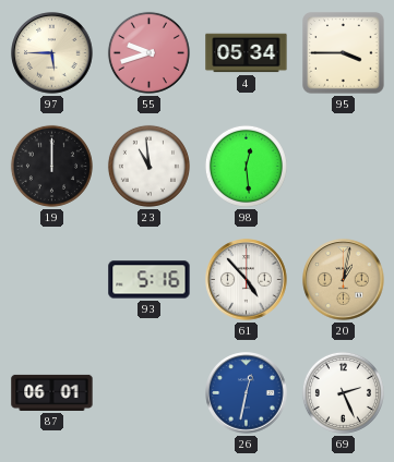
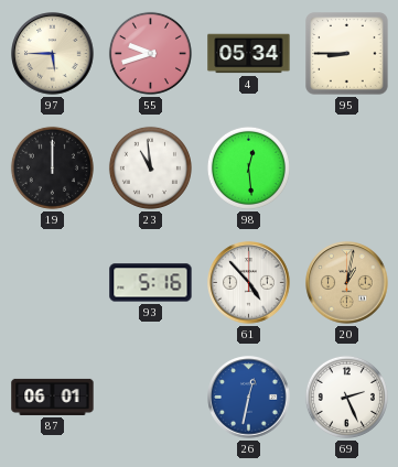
95: 3:45 -> 8:45 (347, 54)
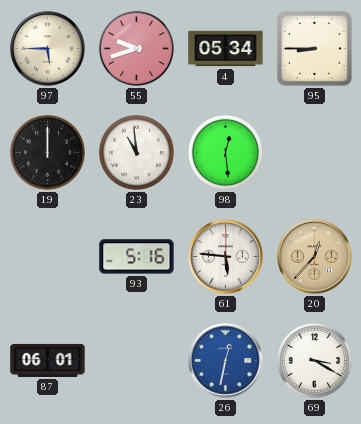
61: 4:53 -> 5:46 (226, 257)
20: 1:02 -> 12:37 (315, 257)
69: 2:26 -> 3:20 (314, 360)
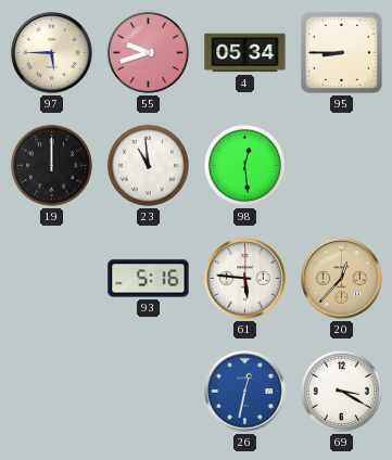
87: 06:01 -> none (48, 360)
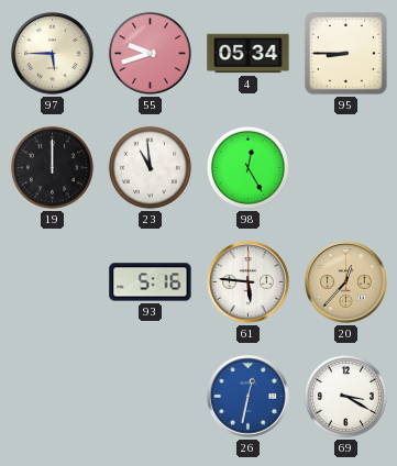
98: 12:29 -> 12:25 (247, 167)
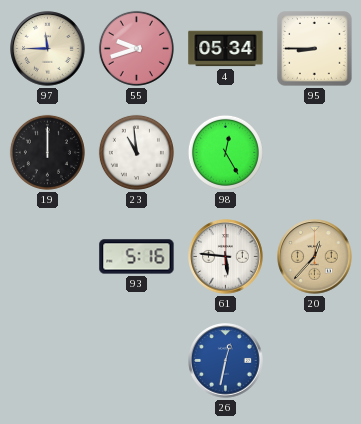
97: 5:45 -> 11:45 (48, 49)
69: 3:20 -> none (345, 396)
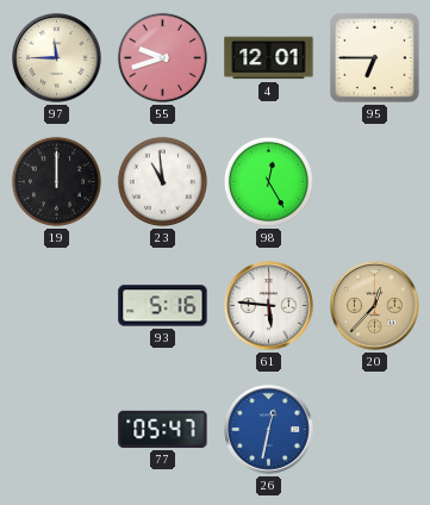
4: 05:34 -> 12:01 (269, 58)
95: 8:45 -> 6:45 (375, 58)
77: none -> 05:47 (163, 429)
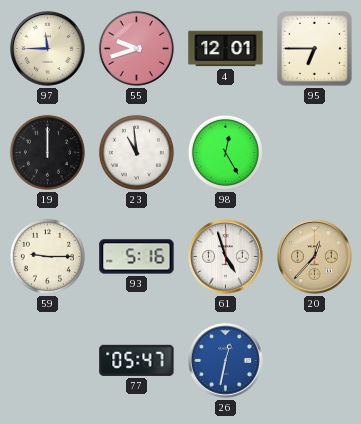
59: none -> 9:15 (47, 256)
61: 5:46 -> 4:57 (226, 257)
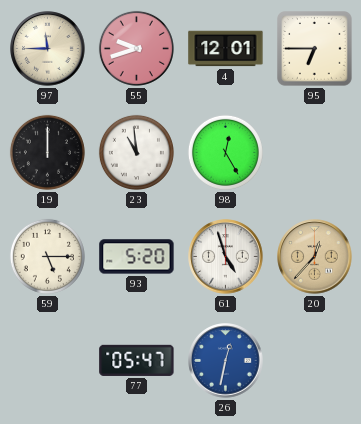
59: 9:15 -> 5:15 (47, 256)
93: 5:16 -> 5:20 (137, 257)
